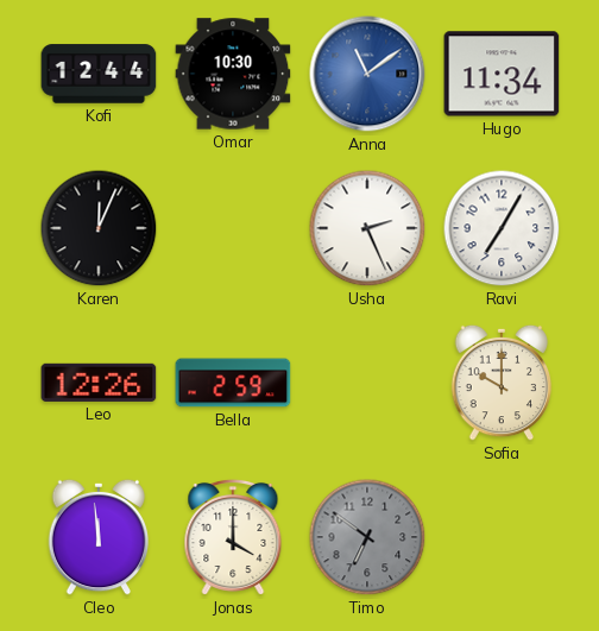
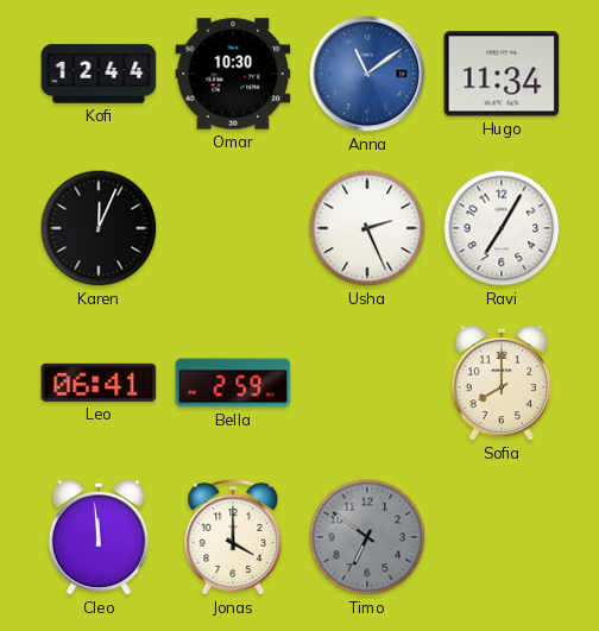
Leo: 12:26 -> 06:41 (99, 383)
Sofia: 10:00 -> 8:00 (502, 383)
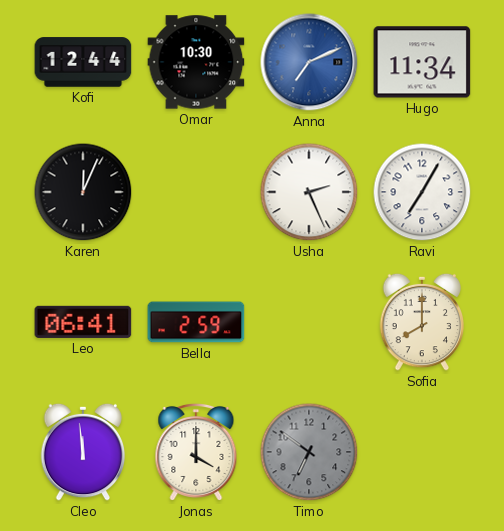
Anna: 11:09 -> 7:11 (309, 62)
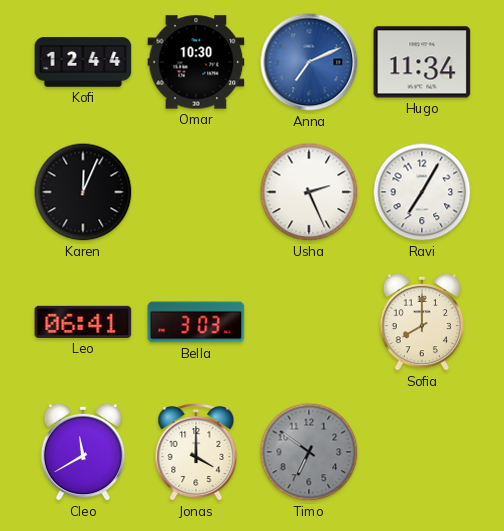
Bella: 2:59 -> 3:03 (196, 322)
Cleo: 11:59 -> 11:40 (83, 452)
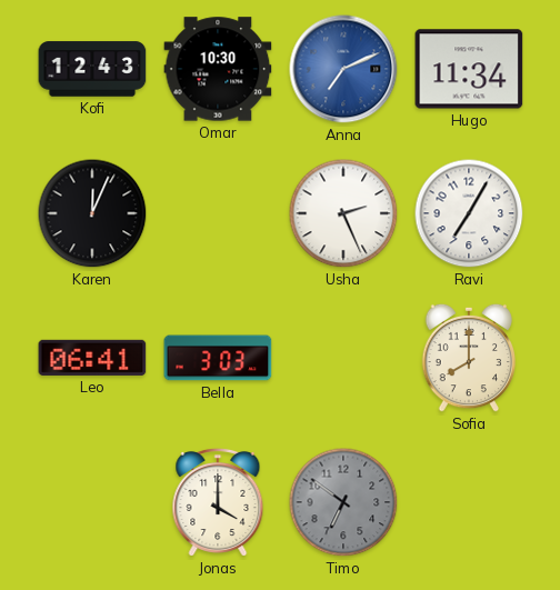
Kofi: 12:44 -> 12:43 (92, 69)
Cleo: 11:40 -> none (83, 452)
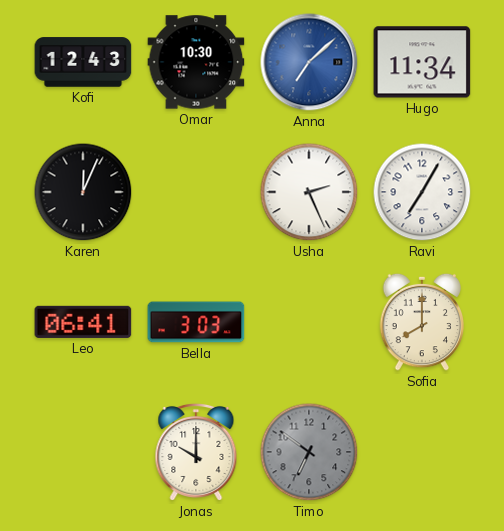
Anna: 7:11 -> 7:08 (309, 62)
Jonas: 4:00 -> 10:00 (196, 452)
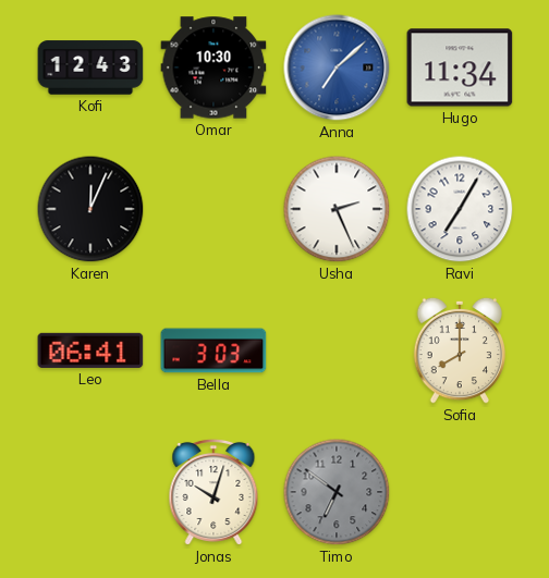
Jonas: 10:00 -> 10:03 (213, 492)
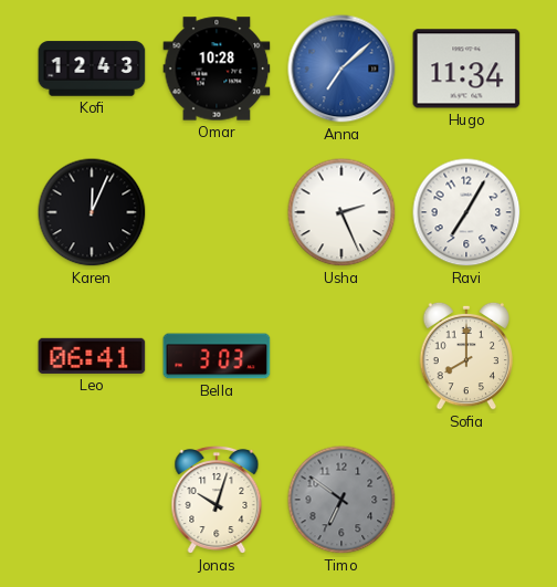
Omar: 10:30 -> 10:28 (217, 69)
